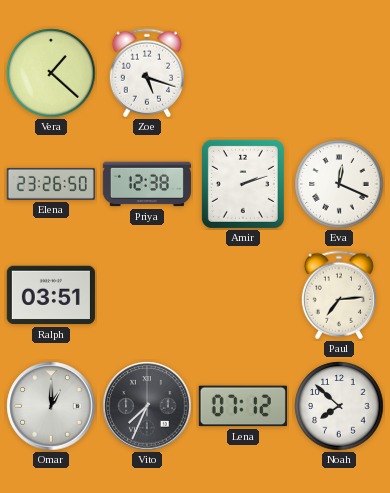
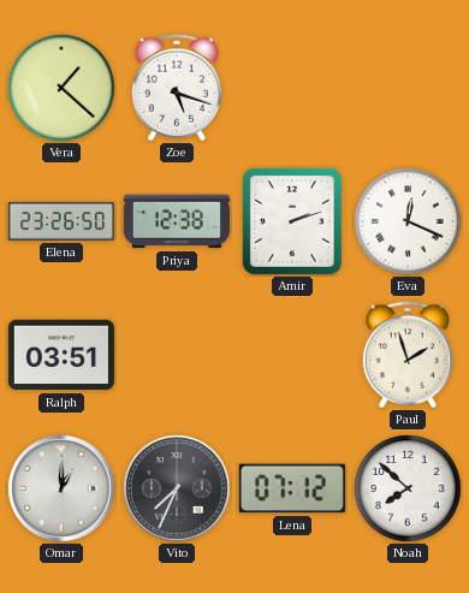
Paul: 7:14 -> 1:57 (408, 355)
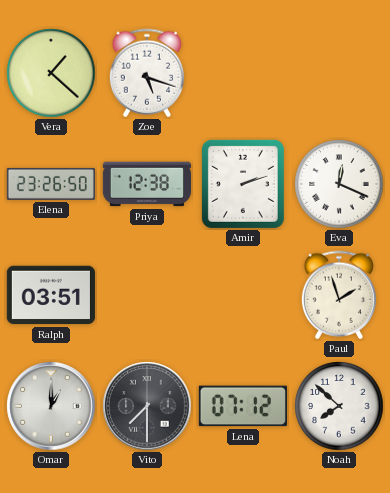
Vito: 7:34 -> 7:30 (147, 406)
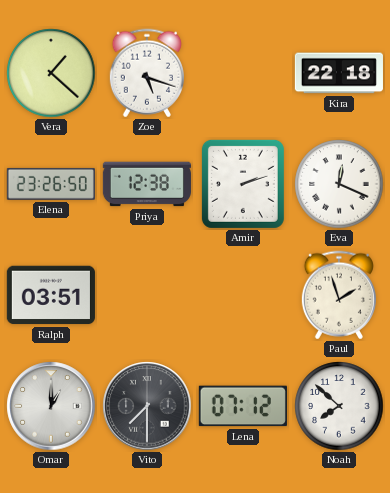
Kira: none -> 22:18 (339, 73)
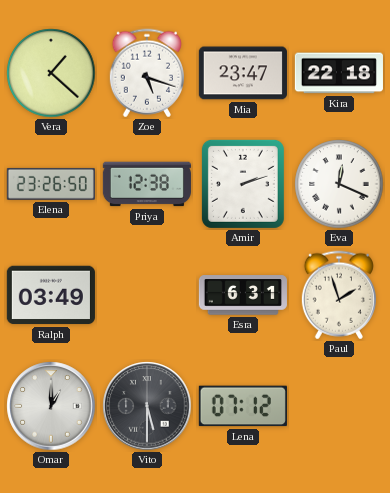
Mia: none -> 23:47 (243, 73)
Ralph: 03:51 -> 03:49 (51, 295)
Esra: none -> 6:31 (243, 295)
Vito: 7:30 -> 5:30 (147, 406)
Noah: 7:52 -> none (339, 406)
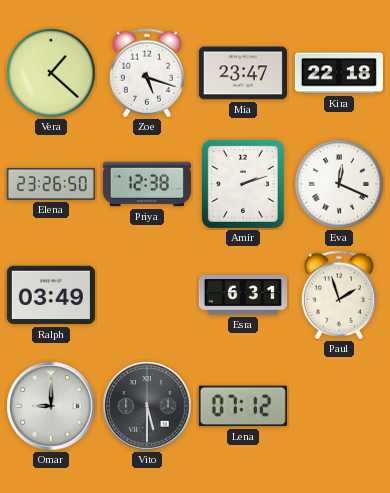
Omar: 1:00 -> 9:00 (51, 406)
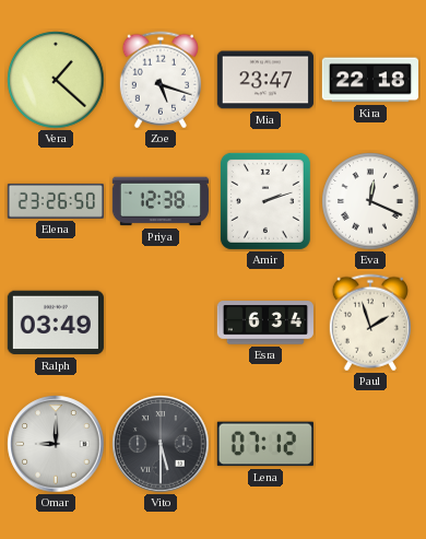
Esra: 6:31 -> 6:34 (265, 323)
